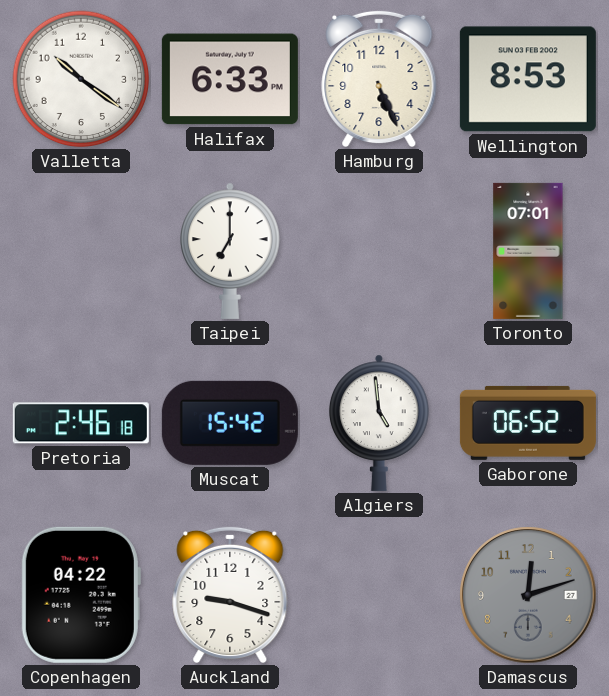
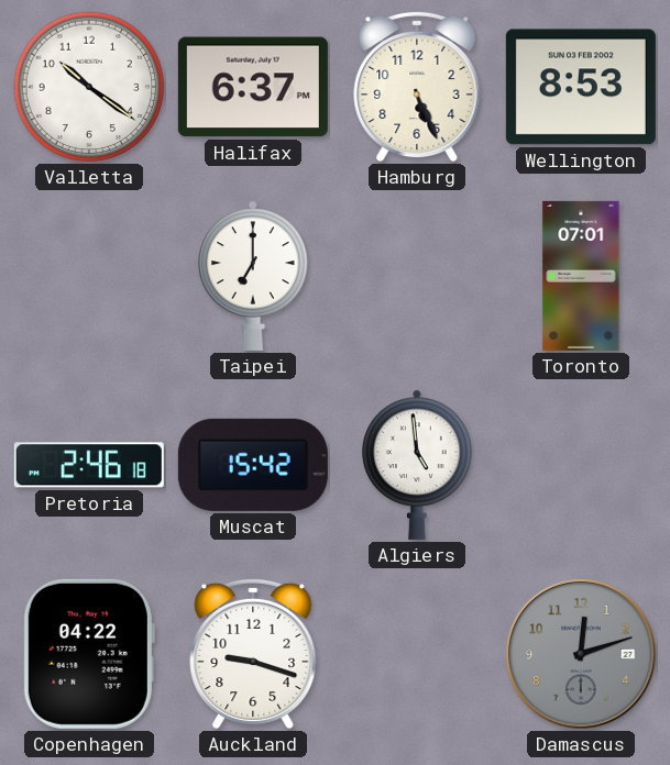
Halifax: 6:33 -> 6:37 (253, 87)
Gaborone: 06:52 -> none (528, 423)
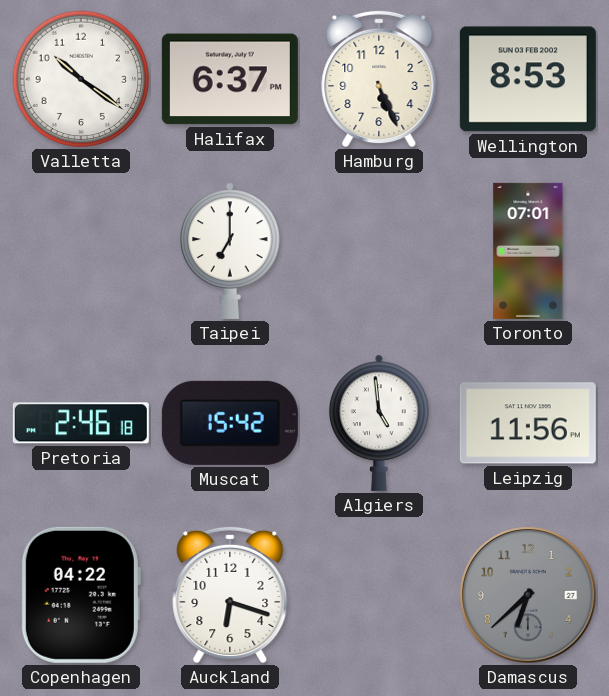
Leipzig: none -> 11:56 (528, 423)
Auckland: 9:18 -> 6:18 (230, 595)
Damascus: 12:12 -> 6:38 (528, 595)
